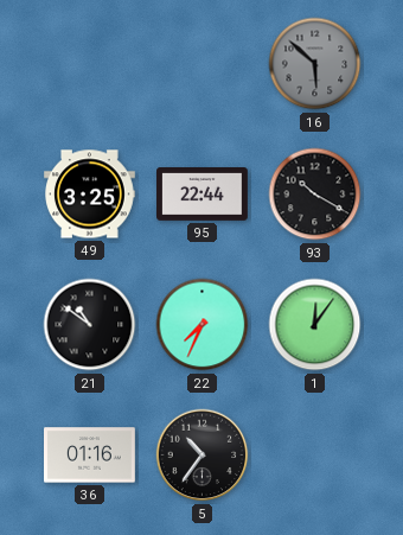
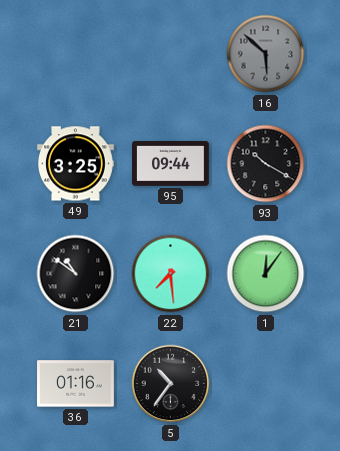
95: 22:44 -> 09:44 (171, 164)
22: 7:34 -> 7:29 (171, 274)
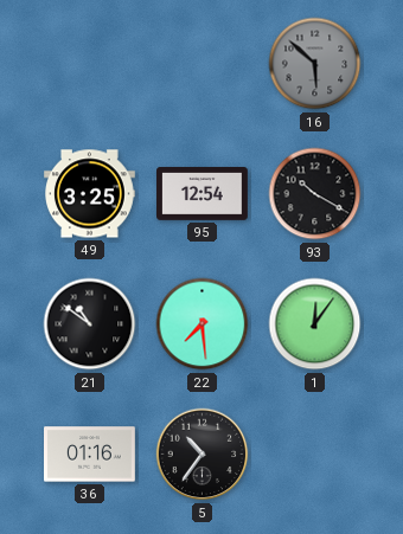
95: 09:44 -> 12:54 (203, 194)
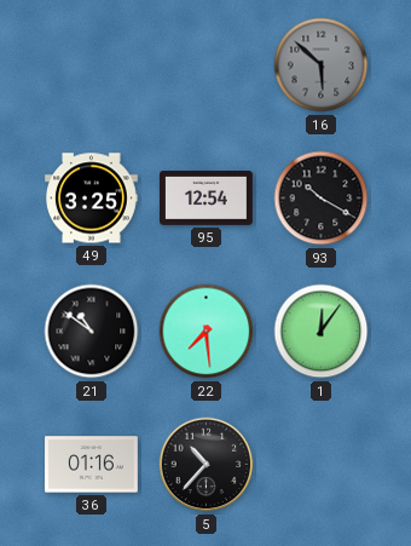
5: 10:36 -> 10:37 (207, 465)
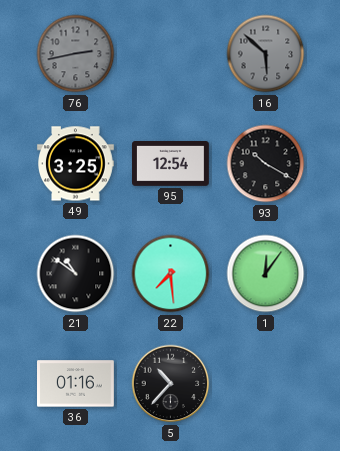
76: none -> 2:43 (76, 54)
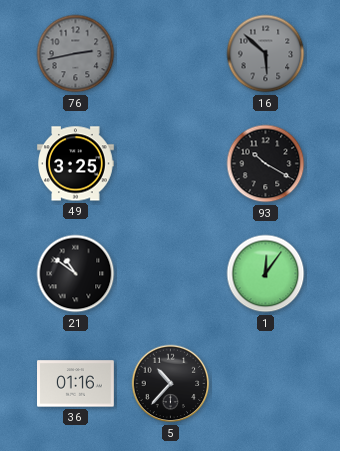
95: 12:54 -> none (171, 164)
22: 7:29 -> none (171, 274)
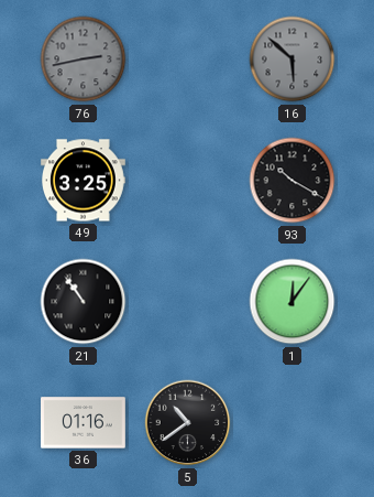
21: 10:51 -> 10:54 (84, 302)
5: 10:37 -> 10:39 (188, 423)
